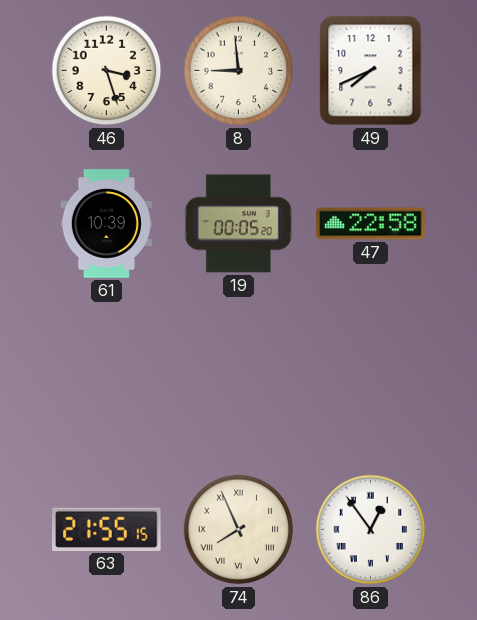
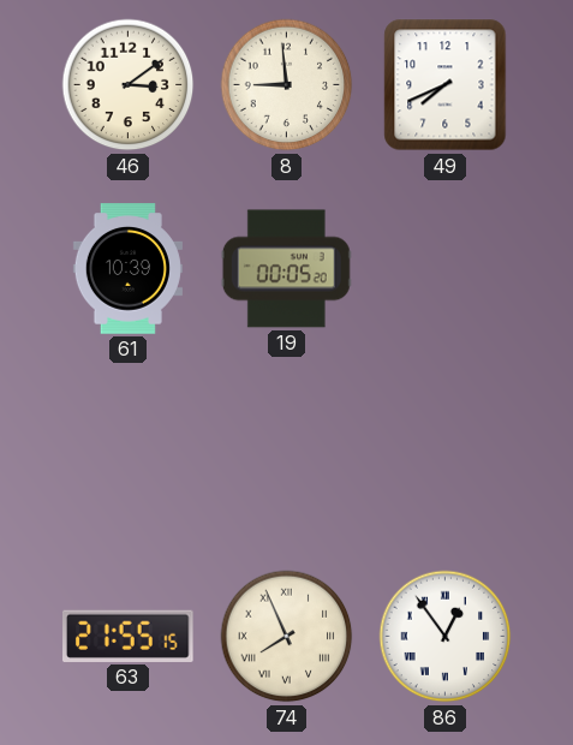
46: 3:27 -> 3:09 (129, 85)
47: 22:58 -> none (371, 224)
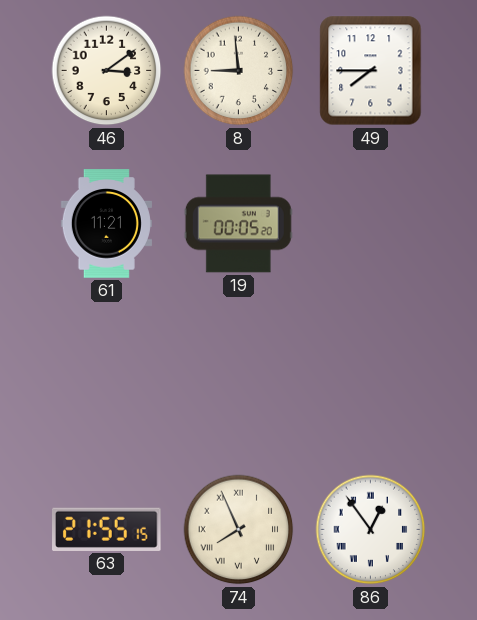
49: 7:41 -> 7:45 (371, 71)
61: 10:39 -> 11:21 (106, 224)
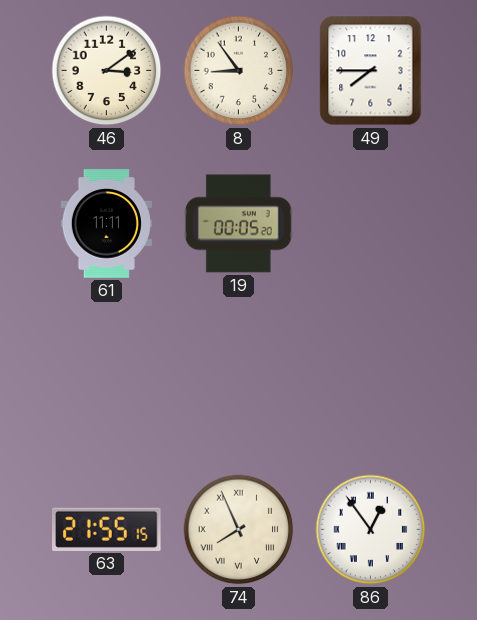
8: 8:59 -> 8:54 (239, 71)
61: 11:21 -> 11:11 (106, 224)
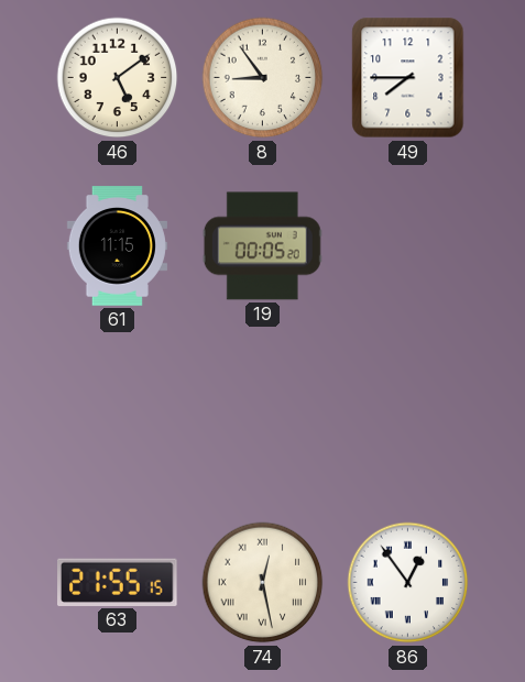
46: 3:09 -> 5:09 (118, 78)
61: 11:11 -> 11:15 (117, 246)
74: 7:56 -> 12:28 (263, 583)
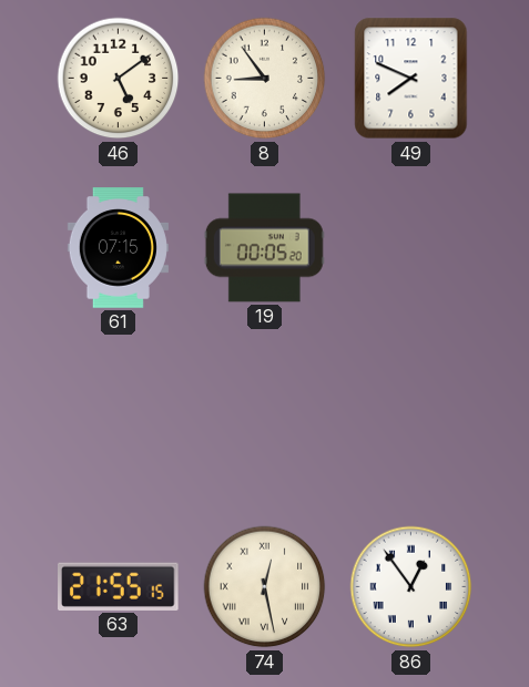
49: 7:45 -> 7:49 (411, 79)
61: 11:15 -> 07:15 (118, 248)
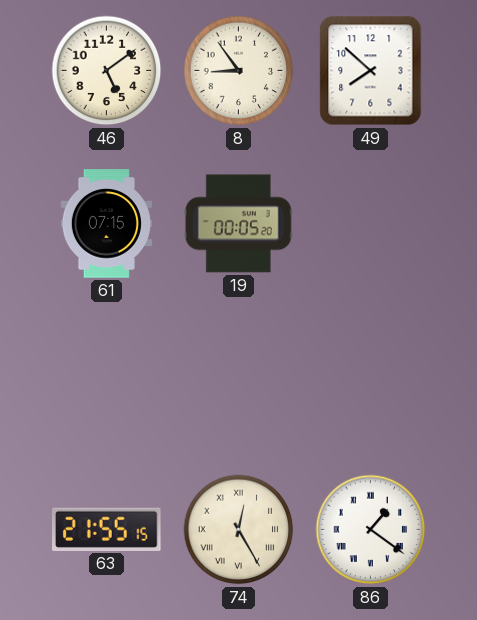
49: 7:49 -> 7:52 (371, 71)
74: 12:28 -> 12:25 (239, 530)
86: 12:54 -> 1:21 (371, 530)
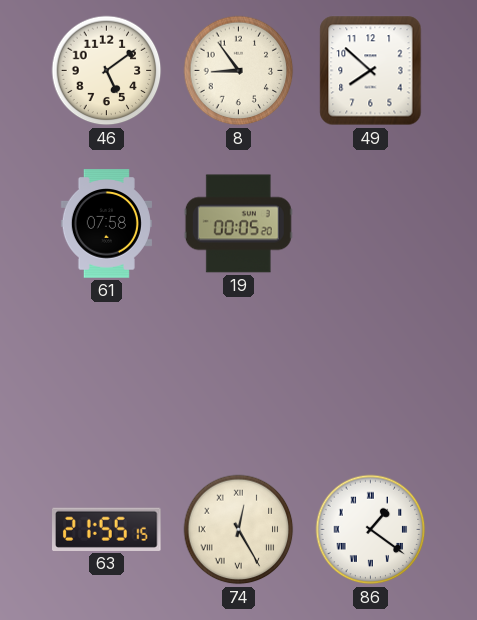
61: 07:15 -> 07:58 (106, 224)
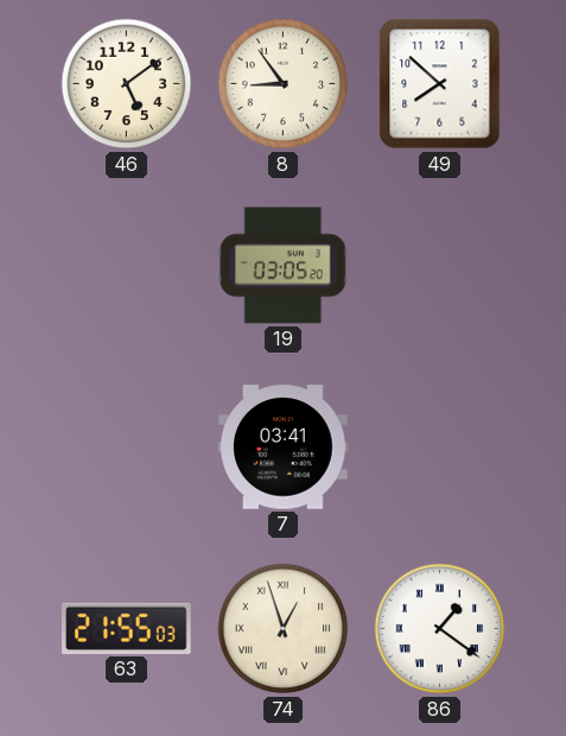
61: 07:58 -> none (106, 224)
19: 00:05 -> 03:05 (282, 266)
7: none -> 03:41 (284, 448)
63: 21:55:15 -> 21:55:03 (127, 628)
74: 12:25 -> 12:57 (284, 629)
